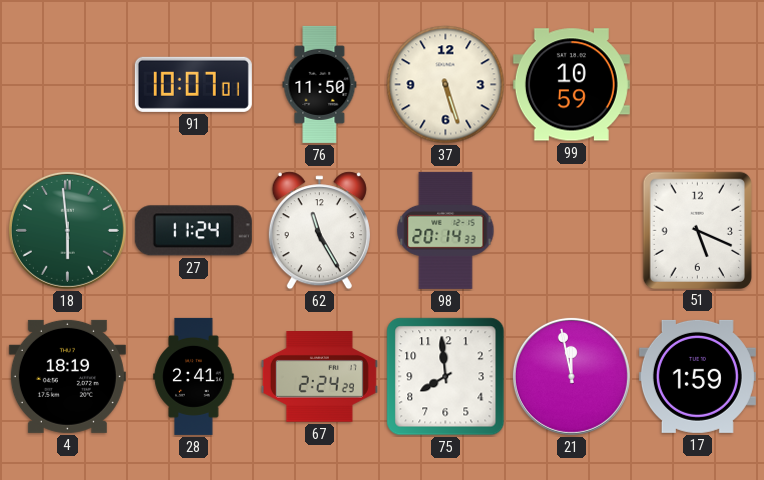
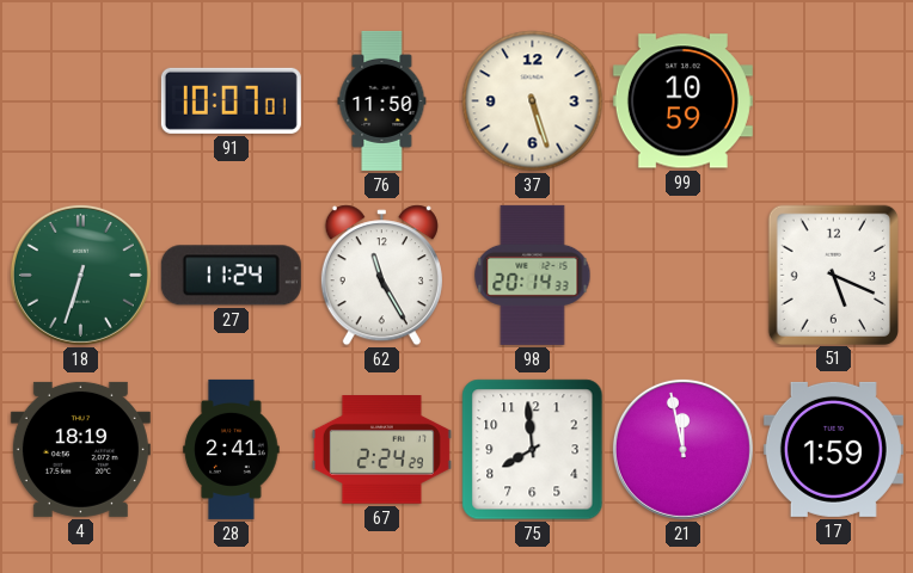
18: 5:59 -> 6:33 (80, 275)
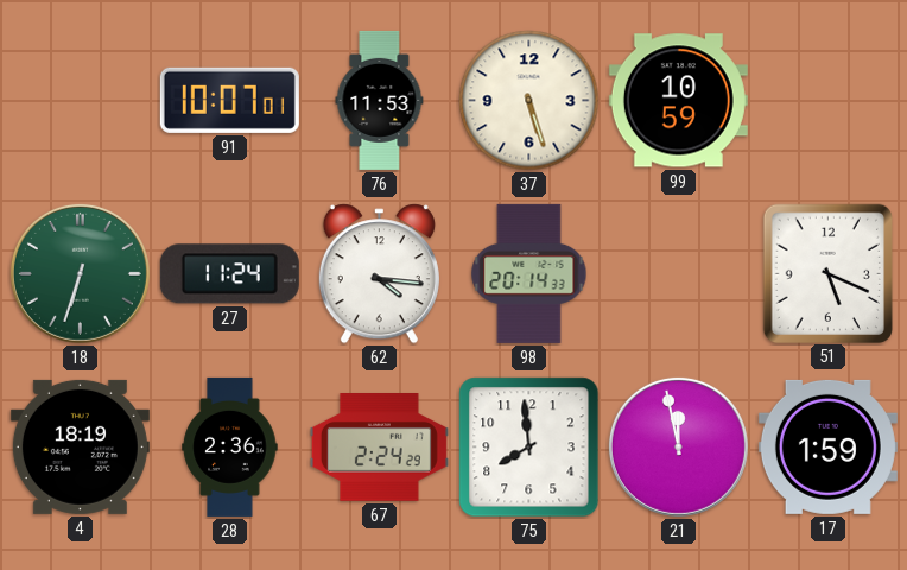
76: 11:50 -> 11:53 (380, 100)
62: 11:25 -> 4:16 (379, 274)
28: 2:41 -> 2:36 (230, 446)
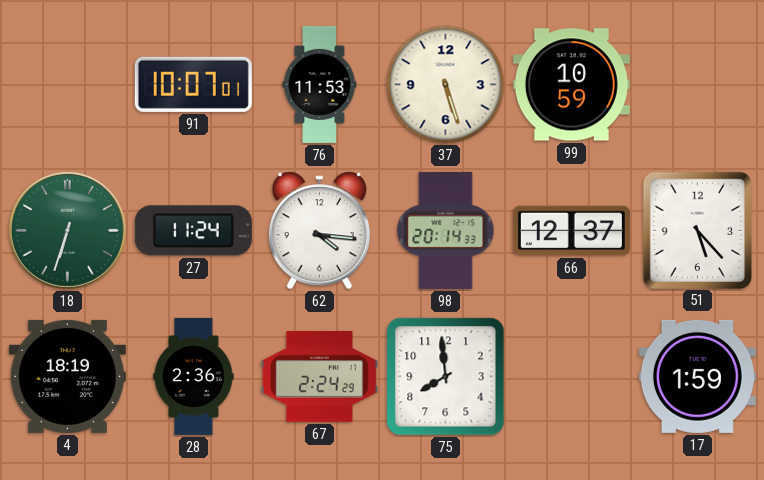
66: none -> 12:37 (571, 231)
51: 5:19 -> 5:23 (697, 230)
21: 11:58 -> none (678, 446)
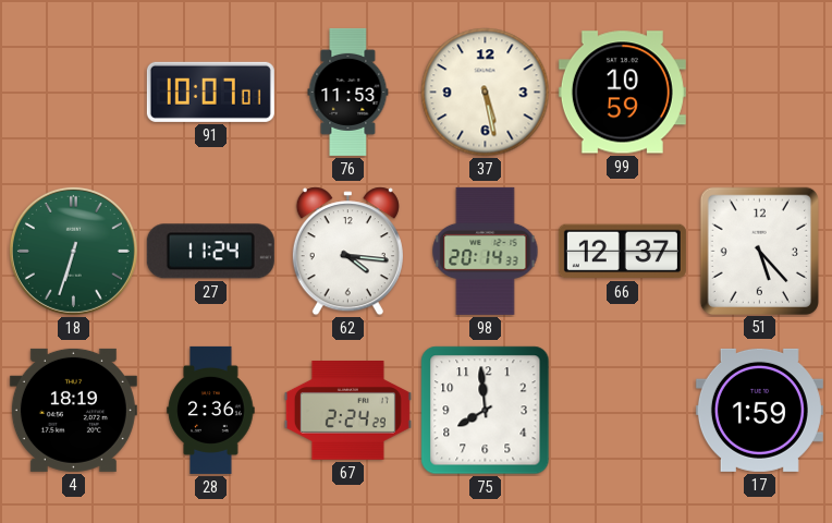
37: 5:27 -> 5:28 (486, 93)
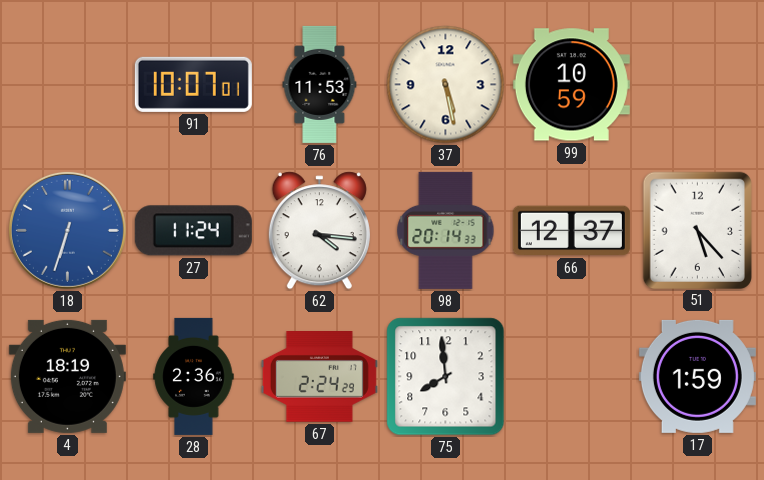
18 dial: green -> blue (67, 230)
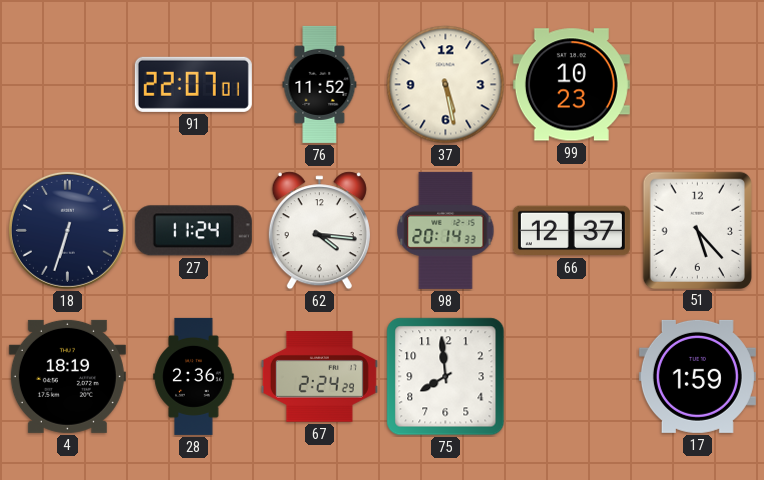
91: 10:07 -> 22:07 (193, 84)
76: 11:53 -> 11:52 (320, 84)
99: 10:59 -> 10:23 (571, 85)
18 dial: blue -> navy (67, 230)
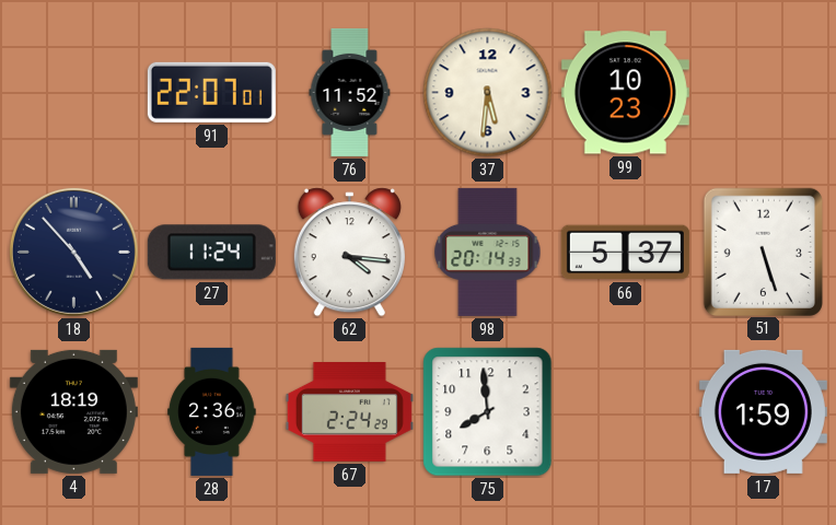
37: 5:28 -> 5:31 (488, 93)
18: 6:33 -> 4:53 (73, 252)
66: 12:37 -> 5:37 (625, 253)
51: 5:23 -> 5:27 (763, 252)
